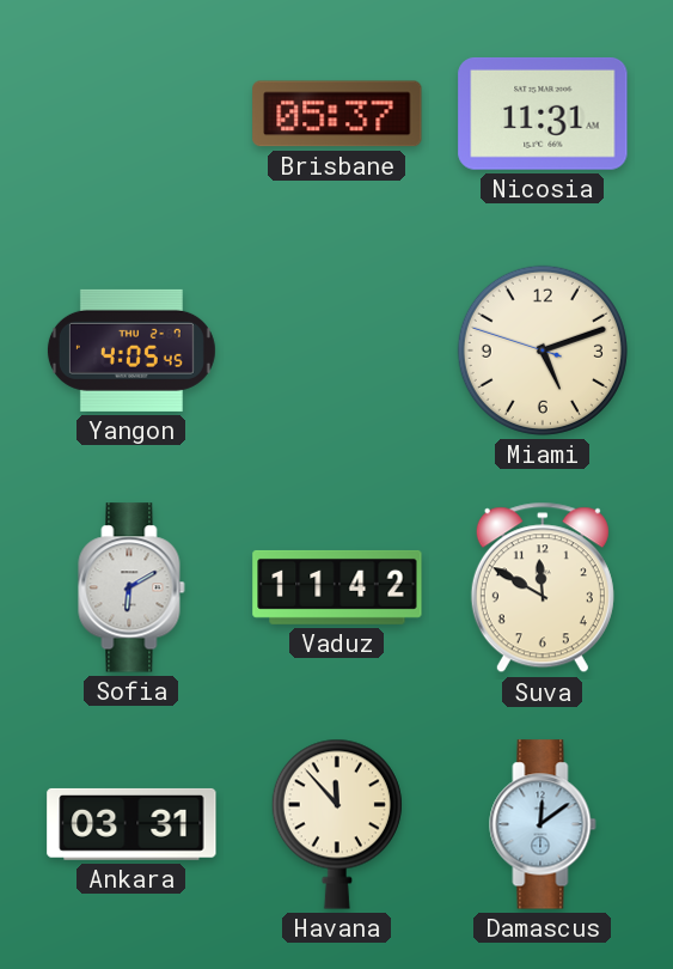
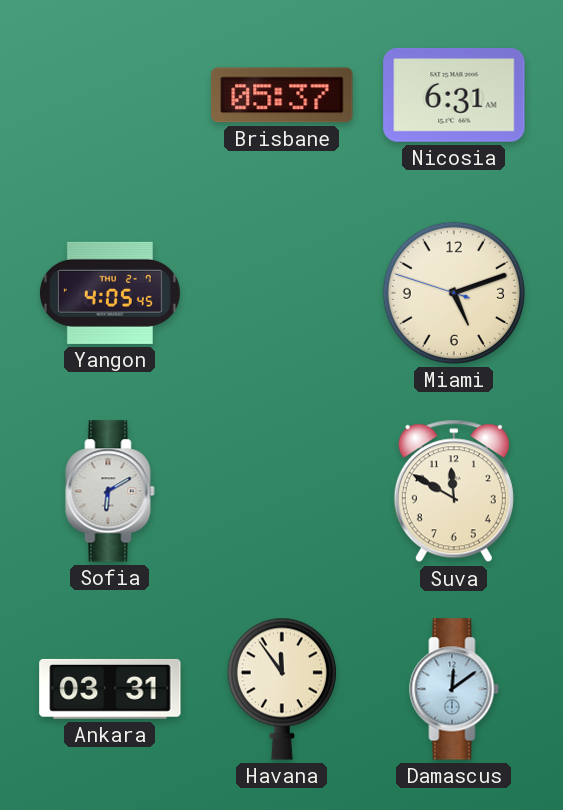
Nicosia: 11:31 -> 6:31 (454, 95)
Vaduz: 11:42 -> none (337, 587)
Havana: 11:53 -> 11:54 (282, 689)
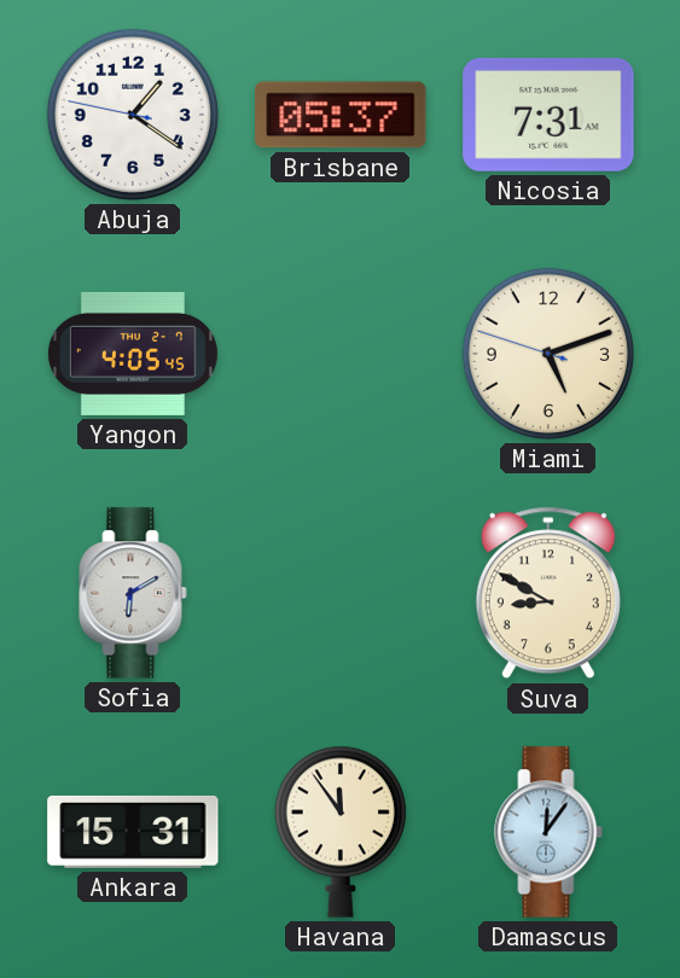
Abuja: none -> 1:20 (133, 115)
Nicosia: 6:31 -> 7:31 (548, 115)
Suva: 11:50 -> 8:50 (548, 593)
Ankara: 03:31 -> 15:31 (133, 832)
Damascus: 12:09 -> 12:06 (548, 832)
